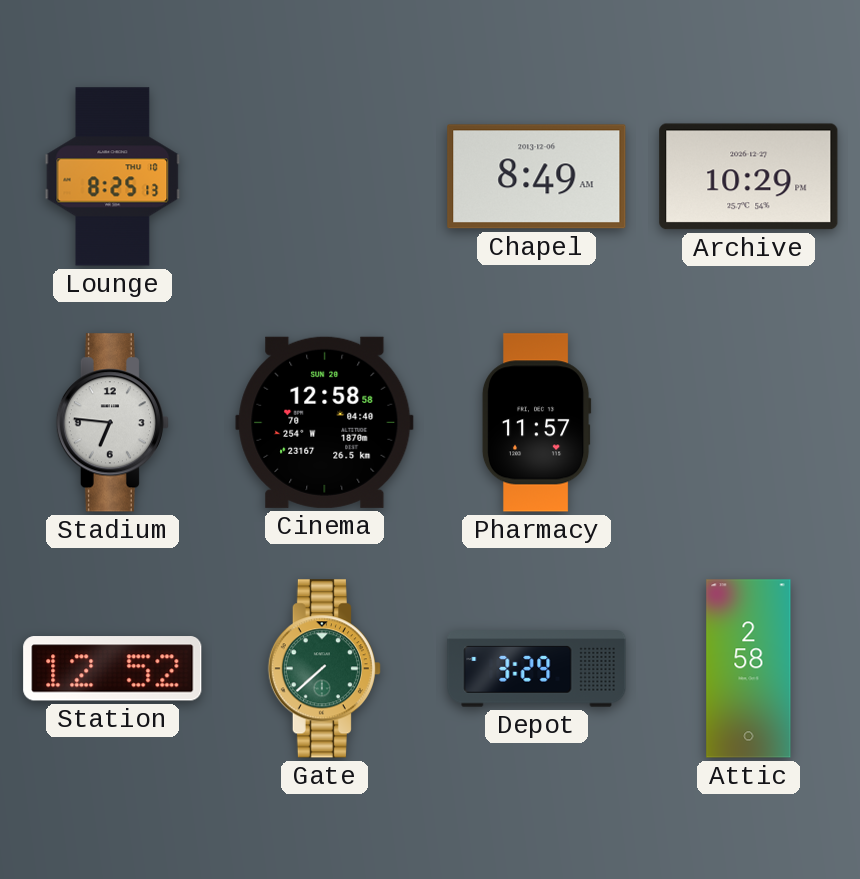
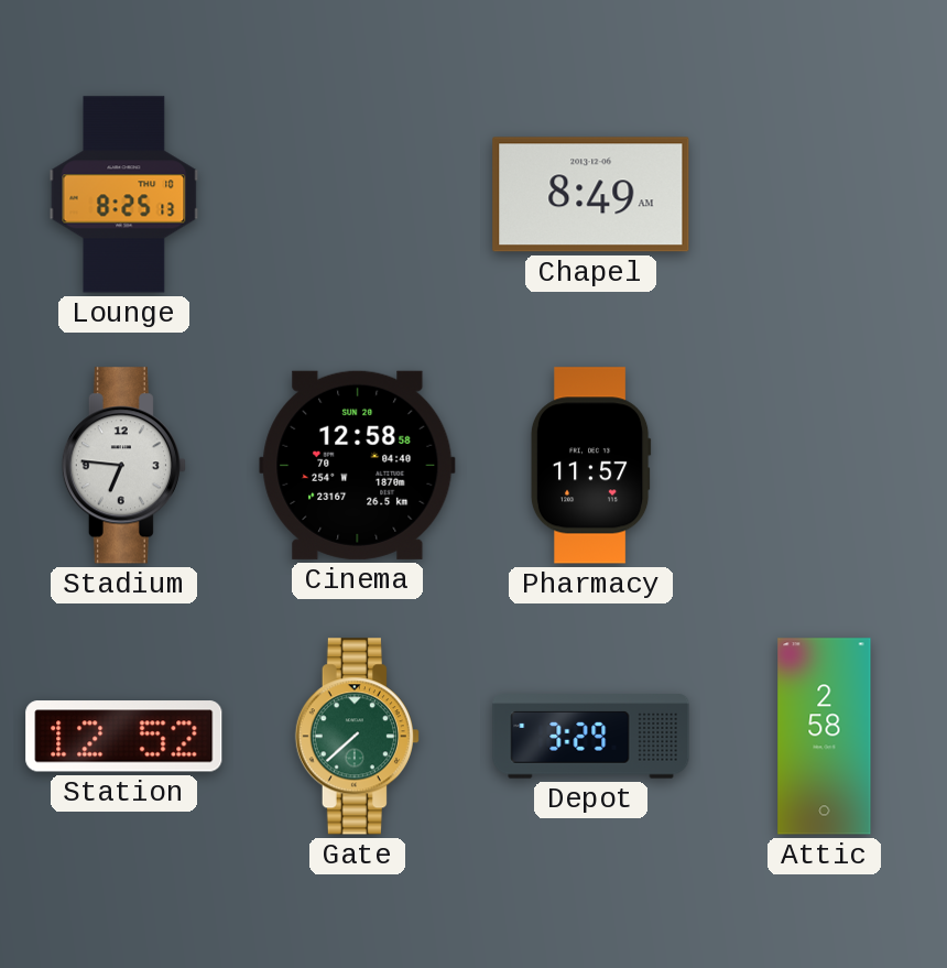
Archive: 10:29 -> none (749, 177)
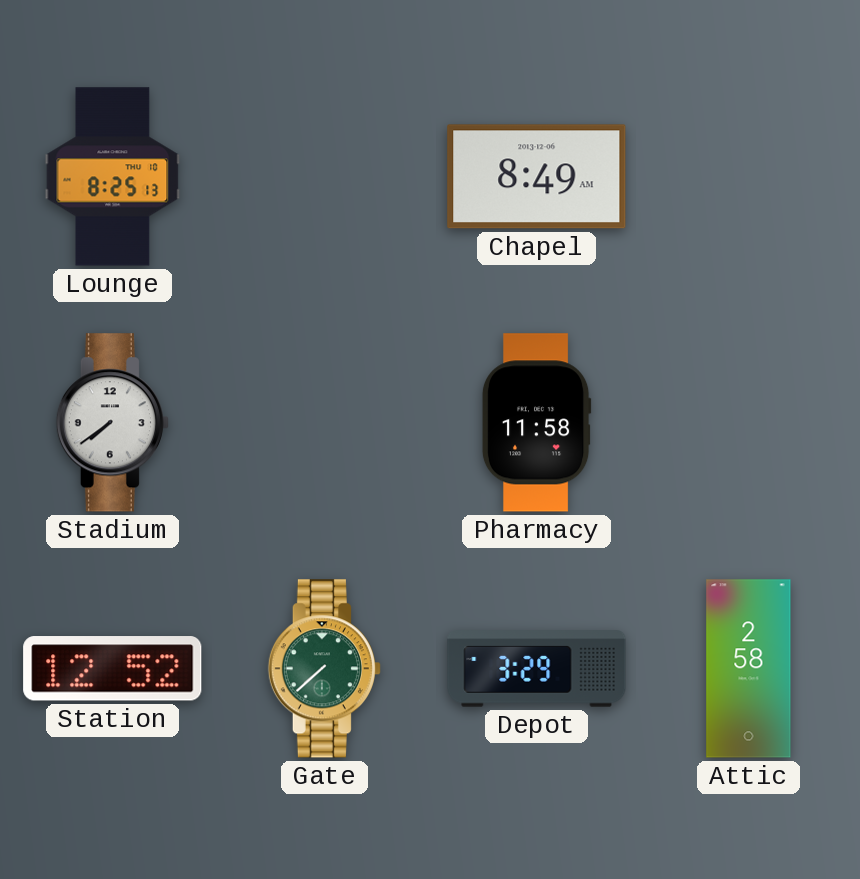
Stadium: 6:46 -> 7:39 (112, 423)
Cinema: 12:58 -> none (358, 465)
Pharmacy: 11:57 -> 11:58 (536, 423)
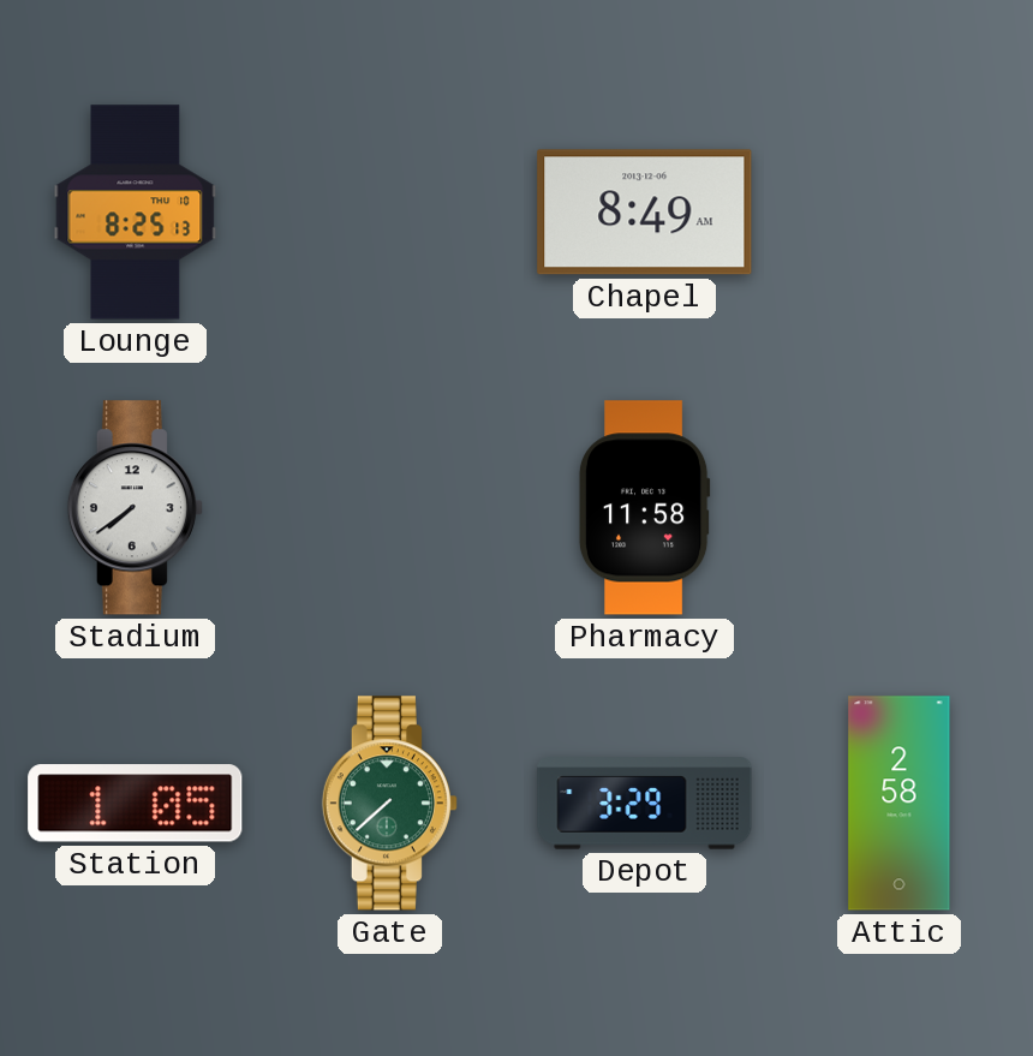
Station: 12:52 -> 1:05 (136, 804)
